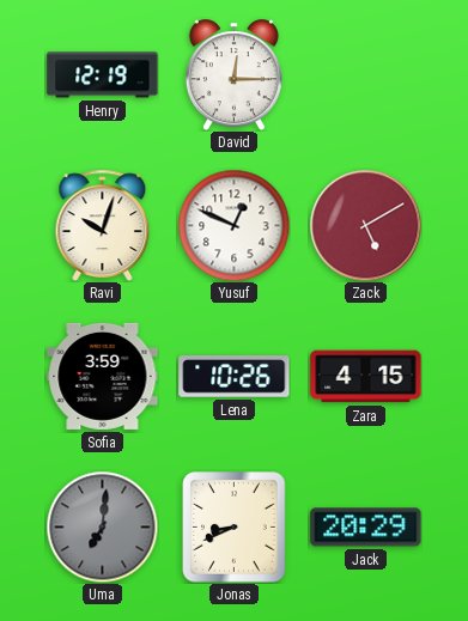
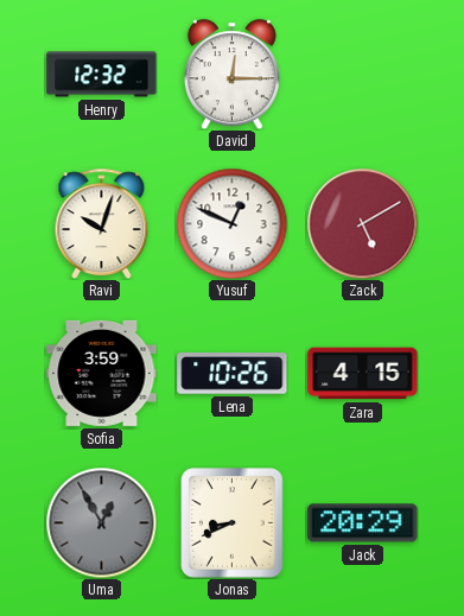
Henry: 12:19 -> 12:32 (102, 75)
Uma: 7:01 -> 12:55 (101, 522)
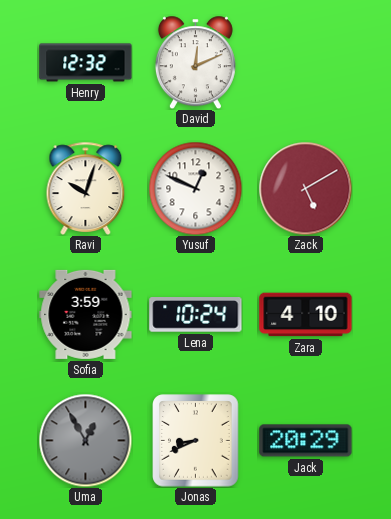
David: 12:15 -> 12:11 (195, 62)
Lena: 10:26 -> 10:24 (196, 315)
Zara: 4:15 -> 4:10 (306, 315)
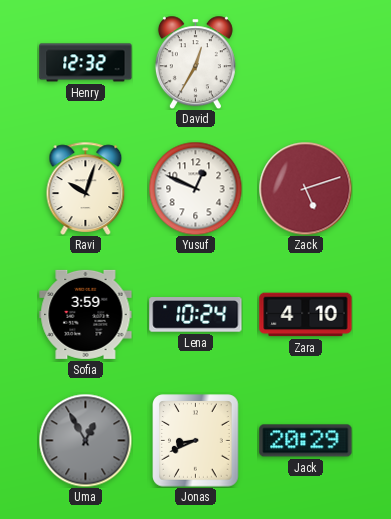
David: 12:11 -> 12:35 (195, 62)
Zack: 5:10 -> 5:12 (305, 188)
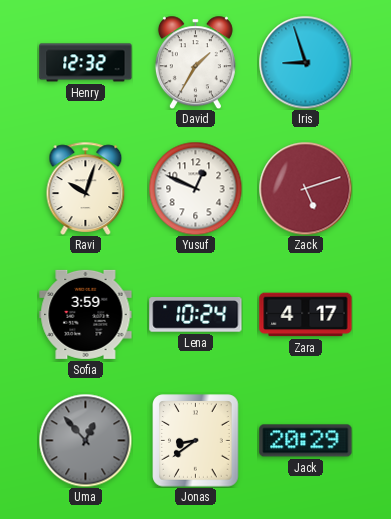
David: 12:35 -> 1:35 (195, 62)
Iris: none -> 8:57 (305, 62)
Zara: 4:10 -> 4:17 (306, 315)
Uma: 12:55 -> 12:53 (85, 440)
Jonas: 8:41 -> 8:39 (196, 441)
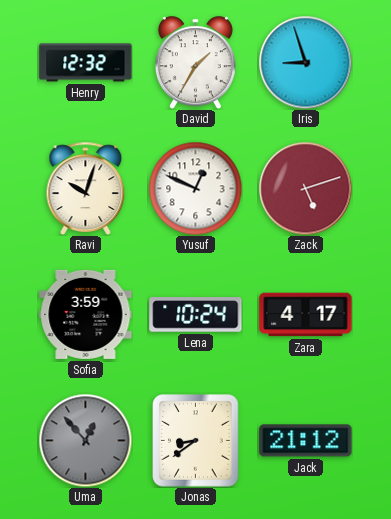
Jack: 20:29 -> 21:12 (306, 441)
